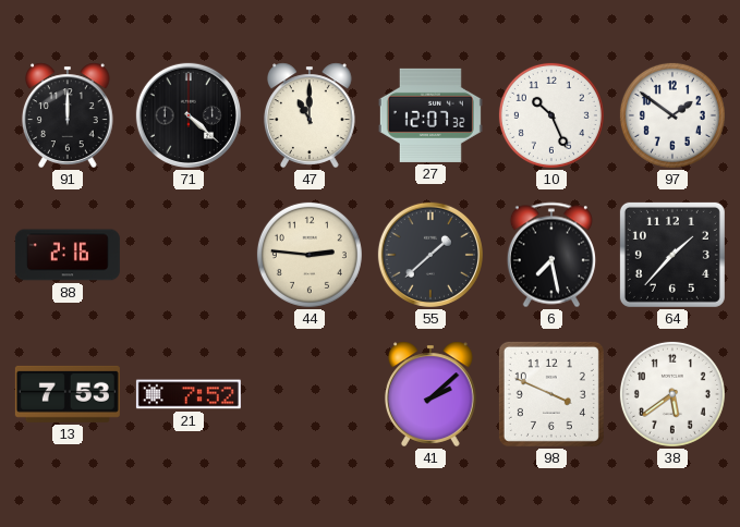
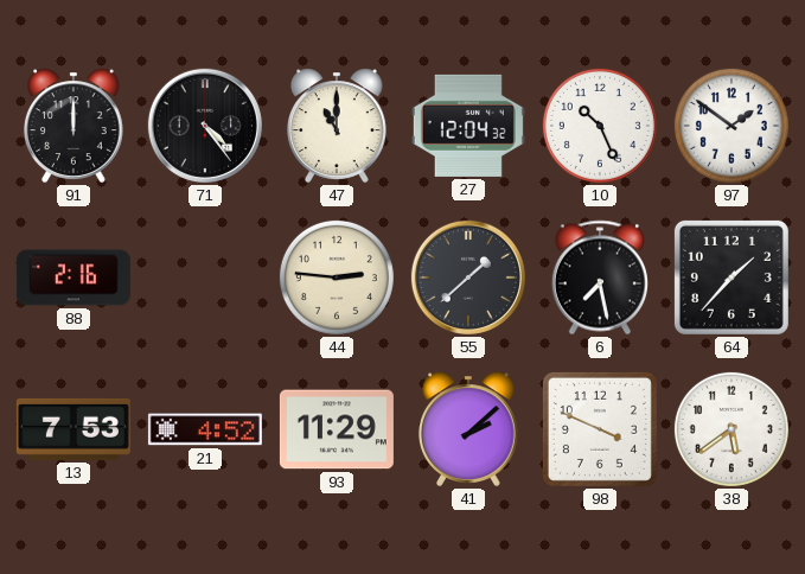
71: 4:22 -> 4:24 (205, 126)
27: 12:07 -> 12:04 (468, 126)
21: 7:52 -> 4:52 (205, 429)
93: none -> 11:29 (337, 429)
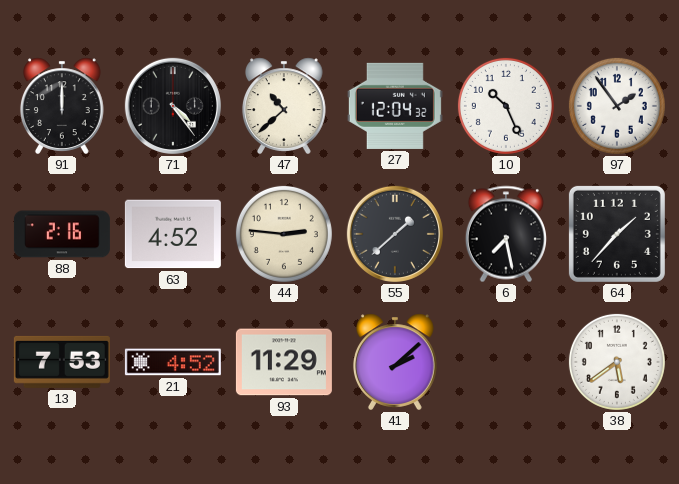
47: 11:00 -> 10:38 (284, 106)
97: 1:51 -> 1:54 (617, 106)
63: none -> 4:52 (173, 234)
98: 3:49 -> none (600, 429)
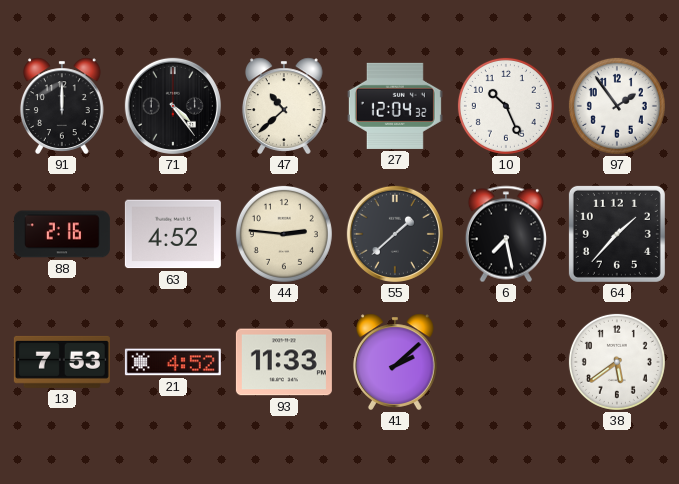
93: 11:29 -> 11:33 (284, 362)
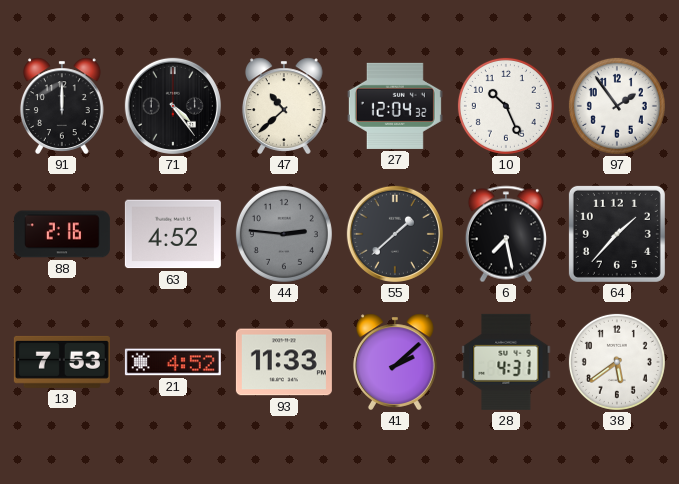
44 dial: cream -> grey (284, 234)
28: none -> 4:31 (506, 362)
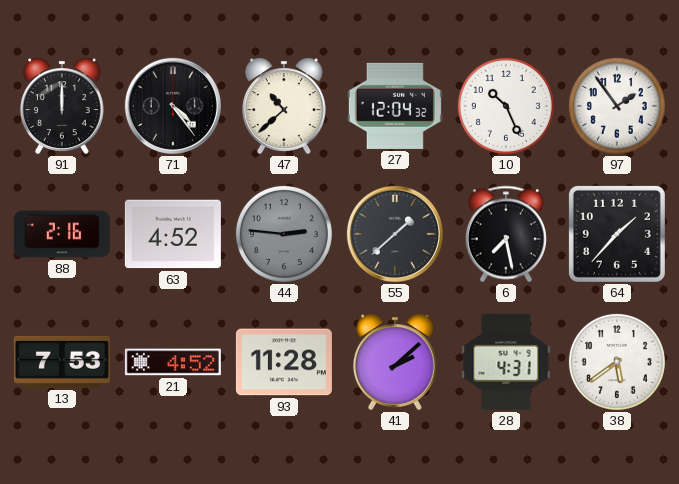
93: 11:33 -> 11:28 (284, 362)
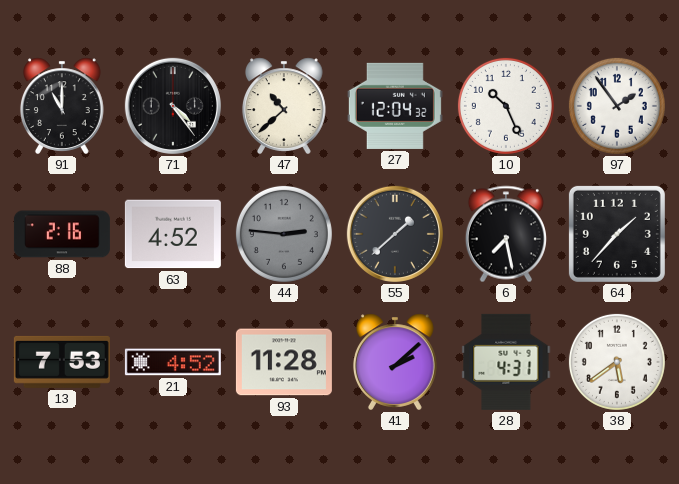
91: 12:00 -> 11:00 (62, 106)
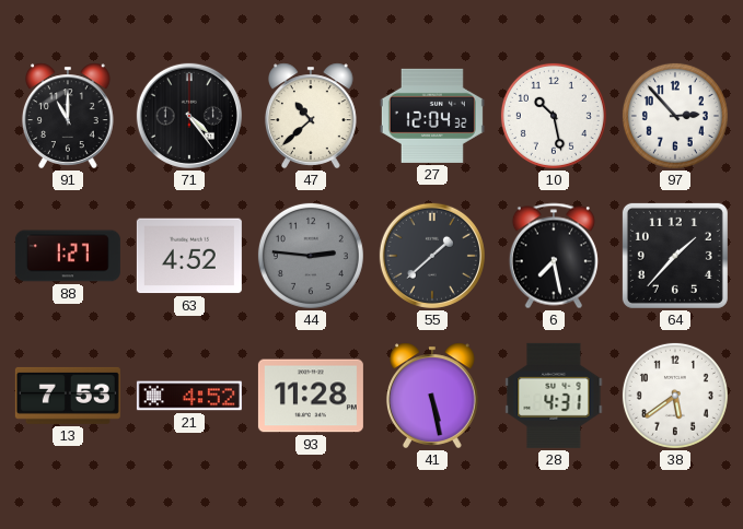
10: 10:26 -> 10:28 (554, 116)
97: 1:54 -> 2:53 (675, 116)
88: 2:16 -> 1:27 (68, 256)
41: 2:08 -> 5:28 (432, 396)
